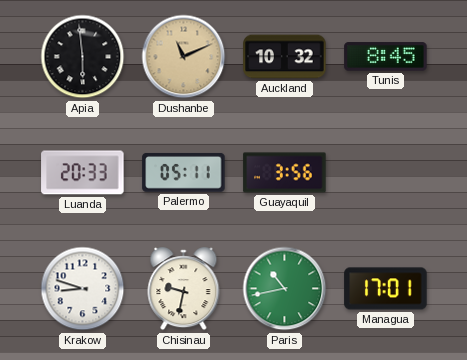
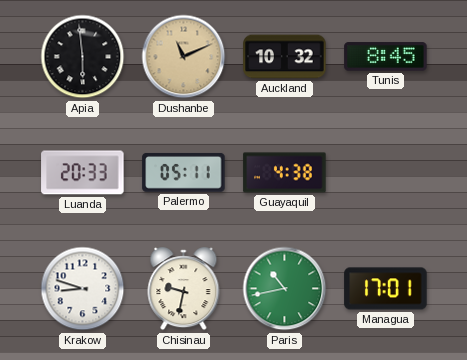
Guayaquil: 3:56 -> 4:38 (285, 173)
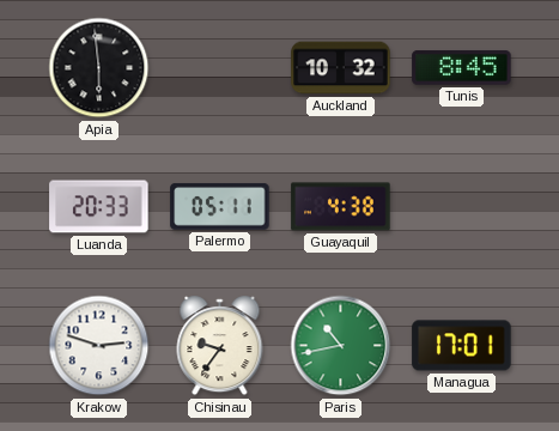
Dushanbe: 11:11 -> none (184, 57)
Krakow: 8:48 -> 2:48 (99, 346)
Chisinau: 9:32 -> 9:36 (220, 346)
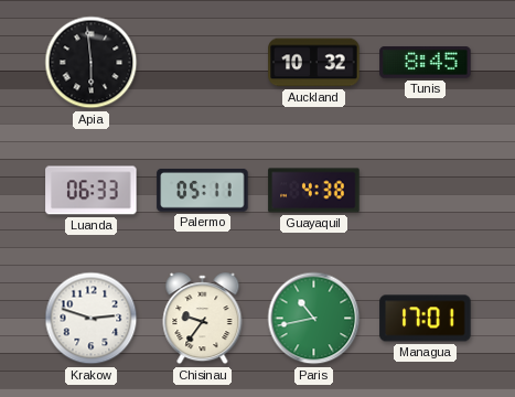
Luanda: 20:33 -> 06:33 (92, 191)
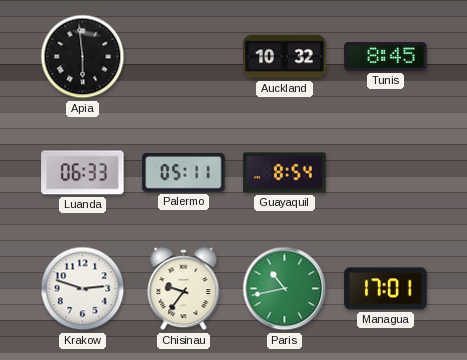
Guayaquil: 4:38 -> 8:54 (285, 173)
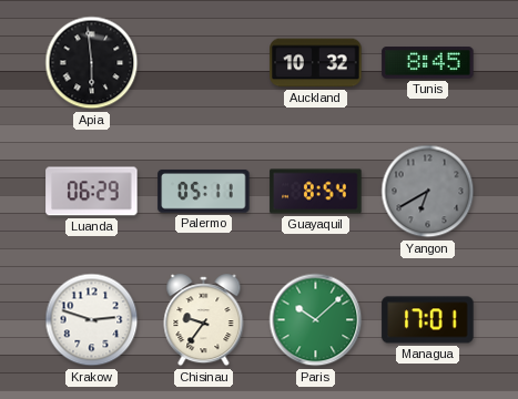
Luanda: 06:33 -> 06:29 (92, 192)
Yangon: none -> 6:40 (428, 192)
Paris: 10:43 -> 10:08 (316, 320)
